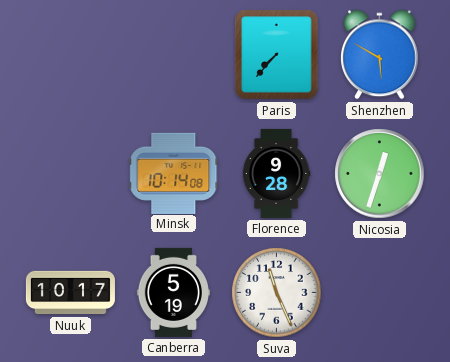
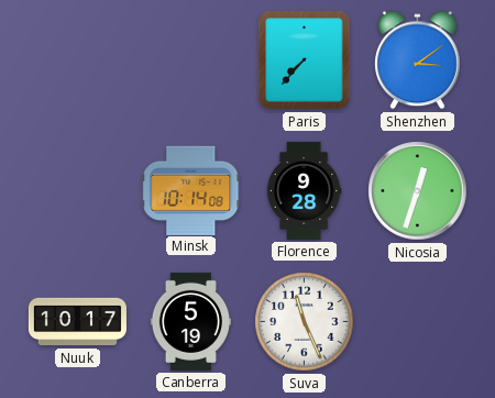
Shenzhen: 5:50 -> 3:09 (418, 60)
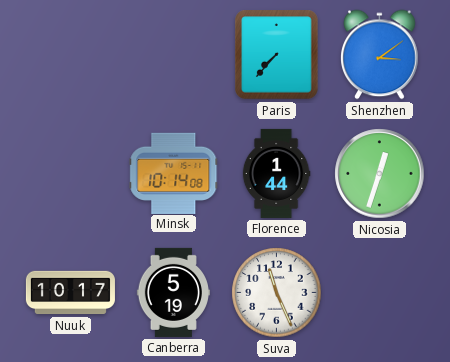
Florence: 9:28 -> 1:44 (276, 173)
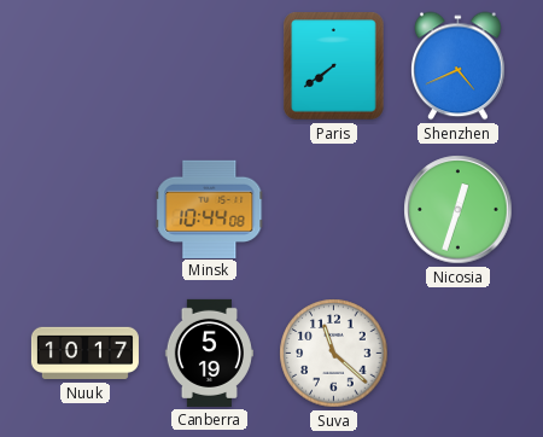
Paris: 7:37 -> 7:39 (334, 66)
Shenzhen: 3:09 -> 4:41 (459, 66)
Minsk: 10:14 -> 10:44 (210, 209)
Florence: 1:44 -> none (276, 173)
Suva: 11:26 -> 11:22 (334, 354)
